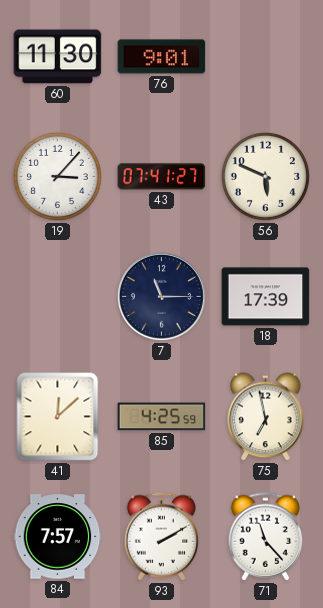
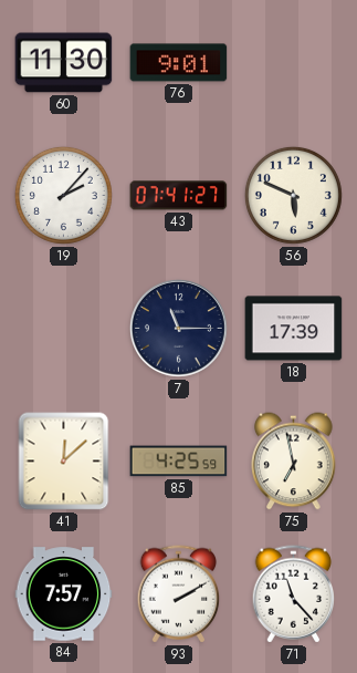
19: 3:07 -> 2:07 (63, 195)
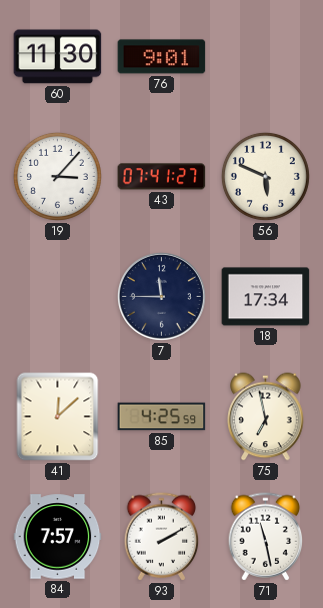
19: 2:07 -> 3:07 (57, 176)
7: 11:15 -> 11:45 (161, 296)
18: 17:39 -> 17:34 (266, 297)
71: 11:23 -> 11:28 (266, 537)
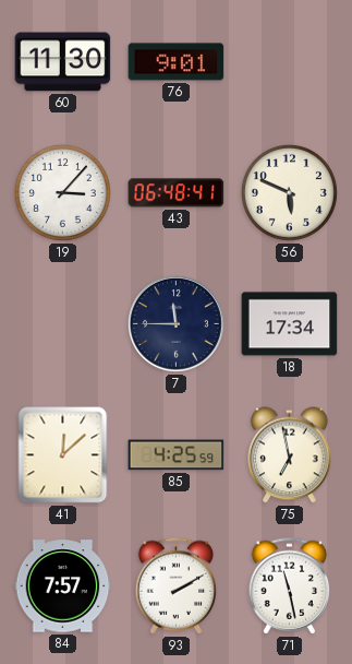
43: 07:41 -> 06:48 (177, 193)
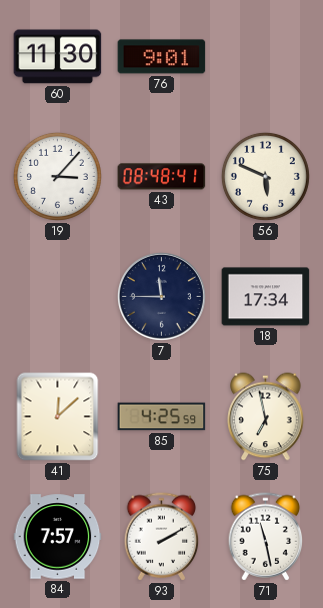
43: 06:48 -> 08:48 (162, 177)
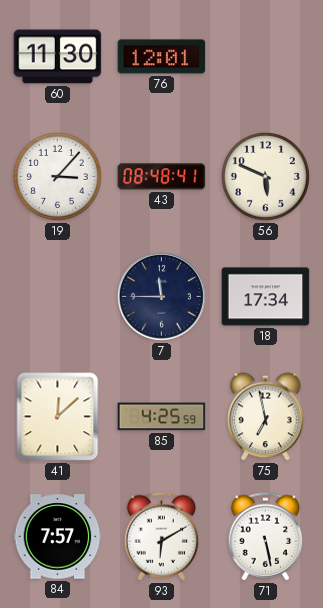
76: 9:01 -> 12:01 (162, 57)
93: 2:10 -> 6:10 (162, 537)
71: 11:28 -> 5:28 (266, 537)
